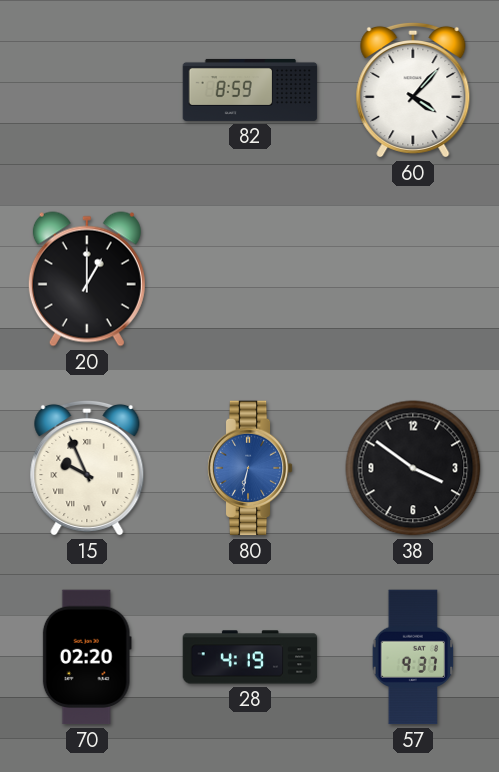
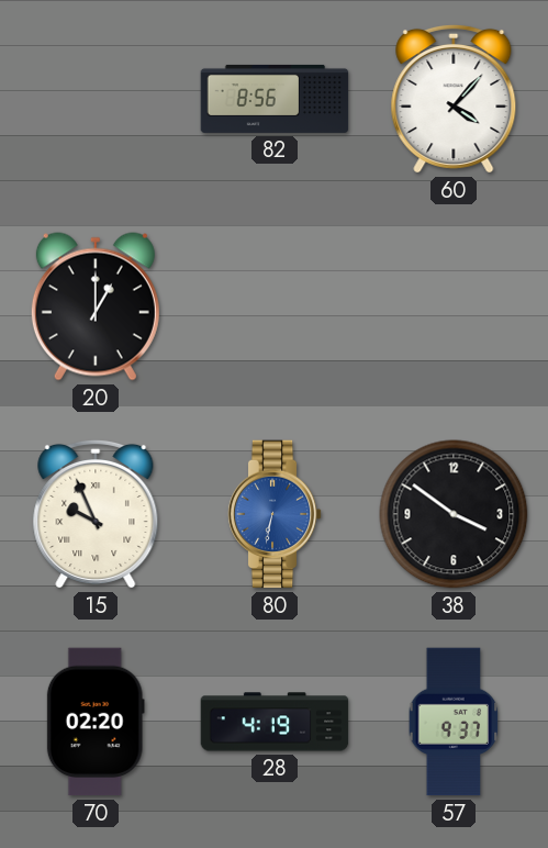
82: 8:59 -> 8:56 (275, 99)
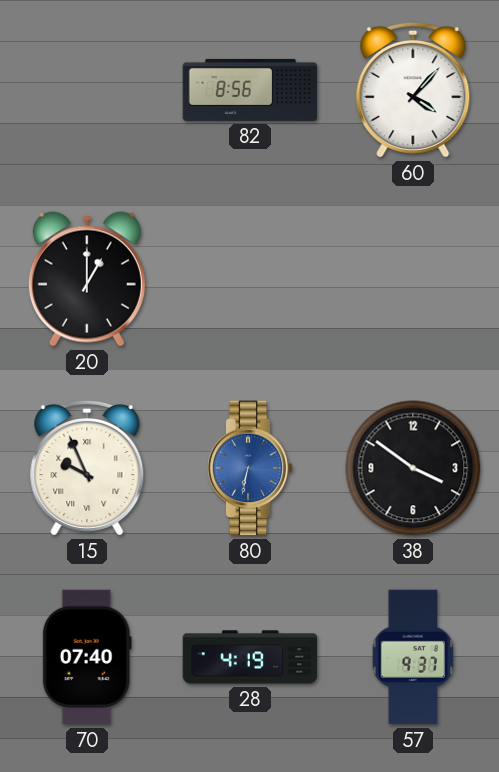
70: 02:20 -> 07:40 (87, 657)
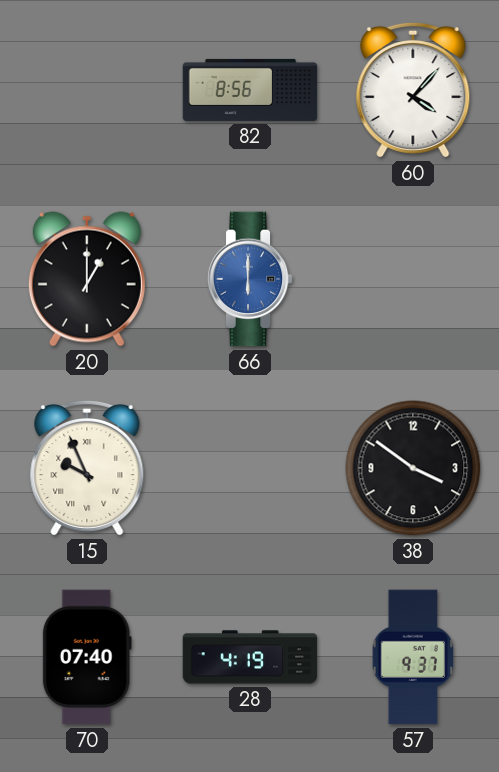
66: none -> 6:00 (250, 279)
80: 6:32 -> none (250, 468)
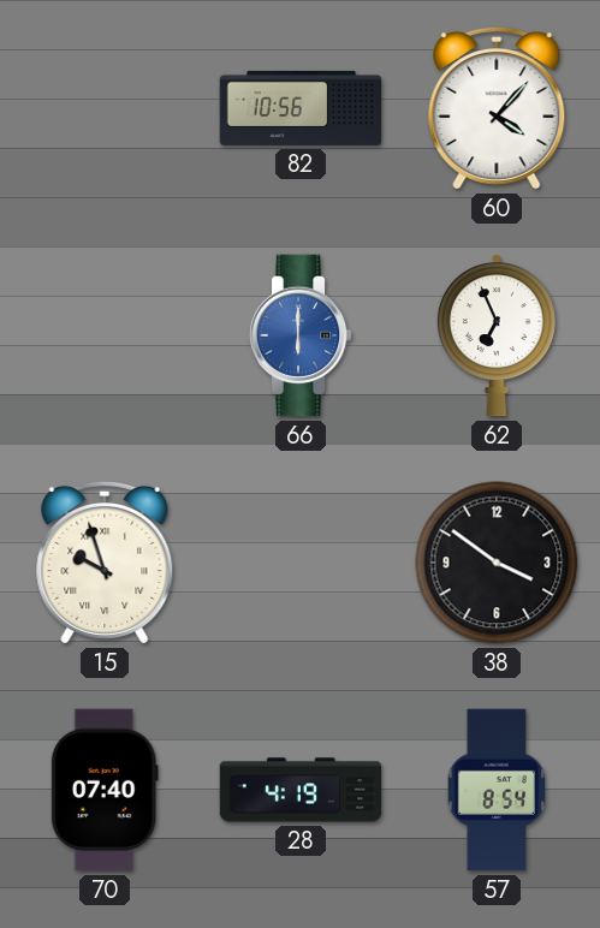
82: 8:56 -> 10:56 (301, 108)
20: 1:00 -> none (87, 279)
62: none -> 6:56 (497, 335)
15: 9:56 -> 9:57 (105, 563)
57: 9:37 -> 8:54 (497, 790)
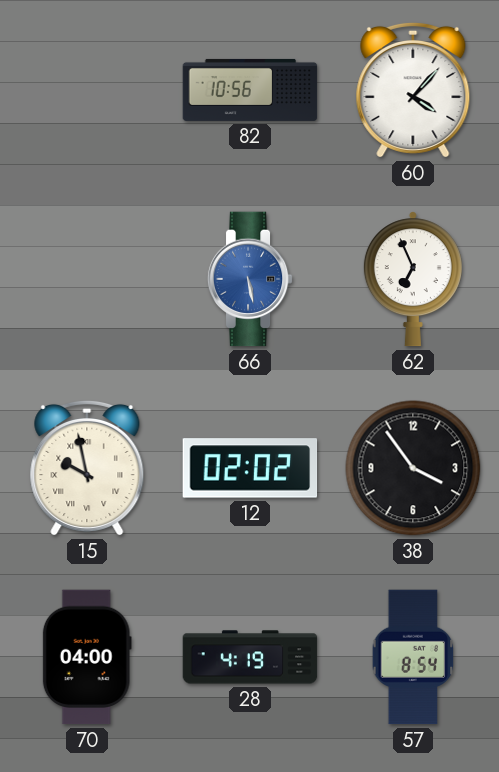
66: 6:00 -> 5:28 (250, 279)
15: 9:57 -> 9:58 (87, 468)
12: none -> 02:02 (250, 468)
38: 3:51 -> 3:54 (413, 468)
70: 07:40 -> 04:00 (87, 657)
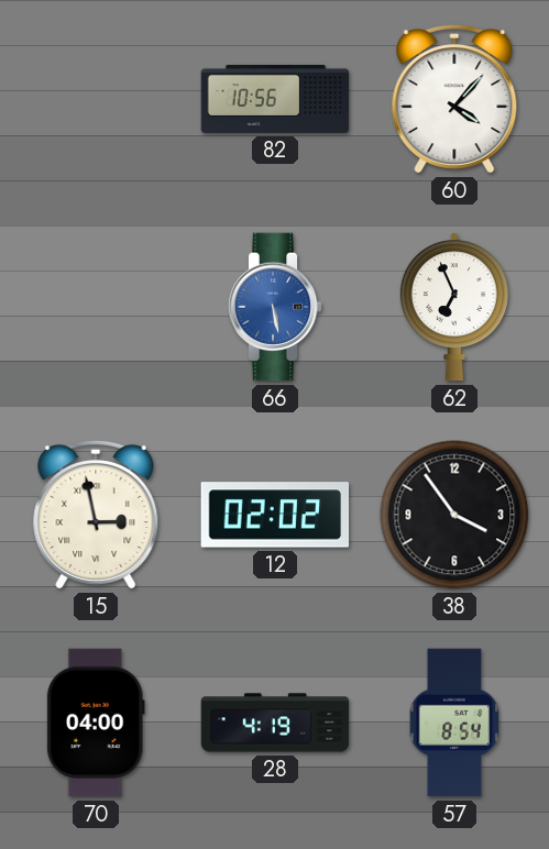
15: 9:58 -> 2:58 (96, 515)
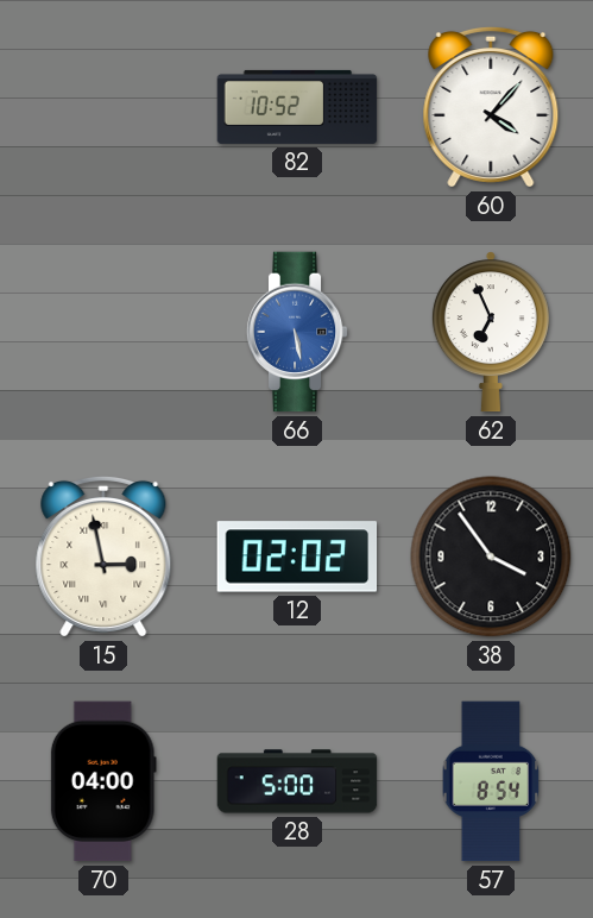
82: 10:56 -> 10:52 (297, 107)
28: 4:19 -> 5:00 (297, 781)
